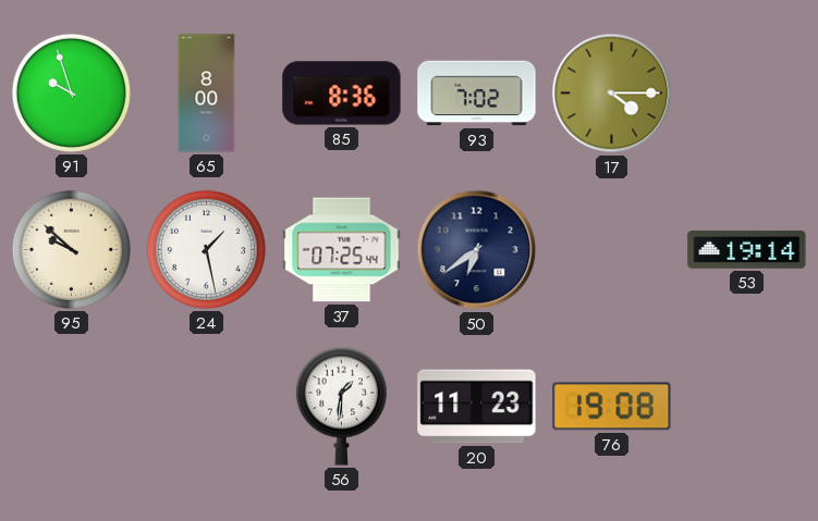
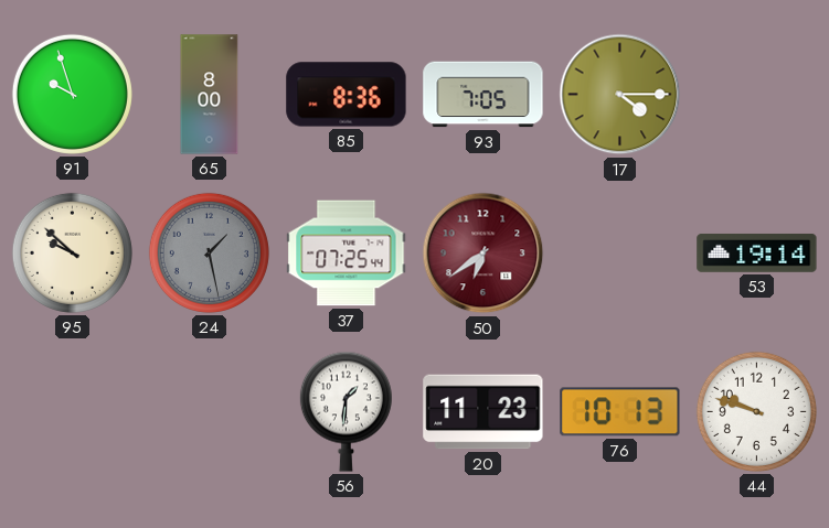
93: 7:02 -> 7:05 (483, 95)
24 dial: white -> grey (209, 252)
50 dial: navy -> burgundy (483, 254)
76: 19:08 -> 10:13 (620, 412)
44: none -> 9:48 (756, 411)
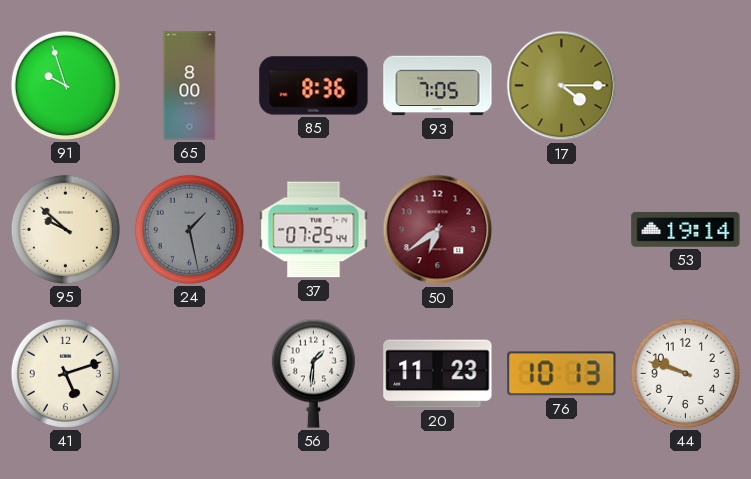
41: none -> 5:12 (65, 373)
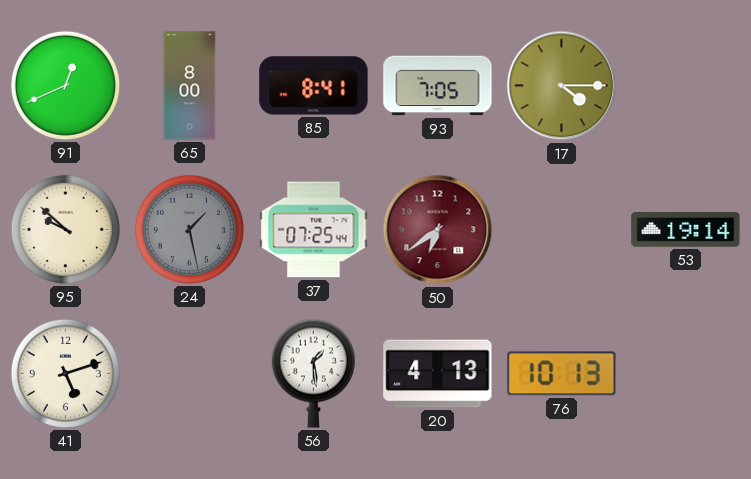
91: 9:57 -> 12:41 (65, 85)
85: 8:36 -> 8:41 (314, 86)
56: 1:31 -> 1:29 (313, 373)
20: 11:23 -> 4:13 (438, 374)
44: 9:48 -> none (685, 373)
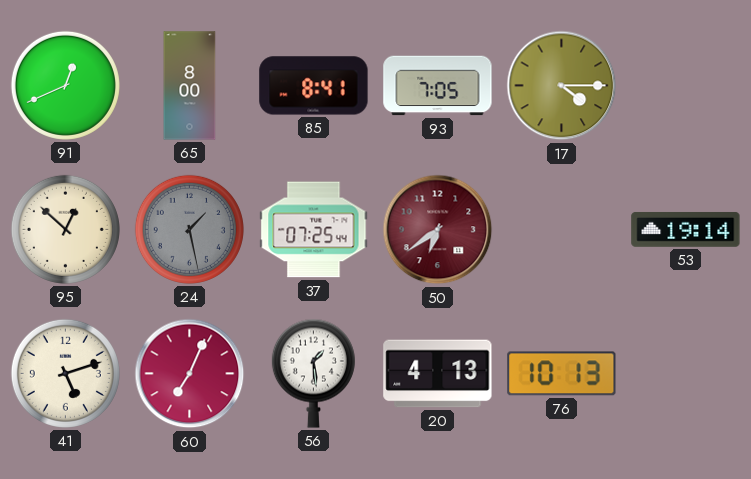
95: 9:52 -> 12:52 (65, 229)
60: none -> 7:04 (190, 374)
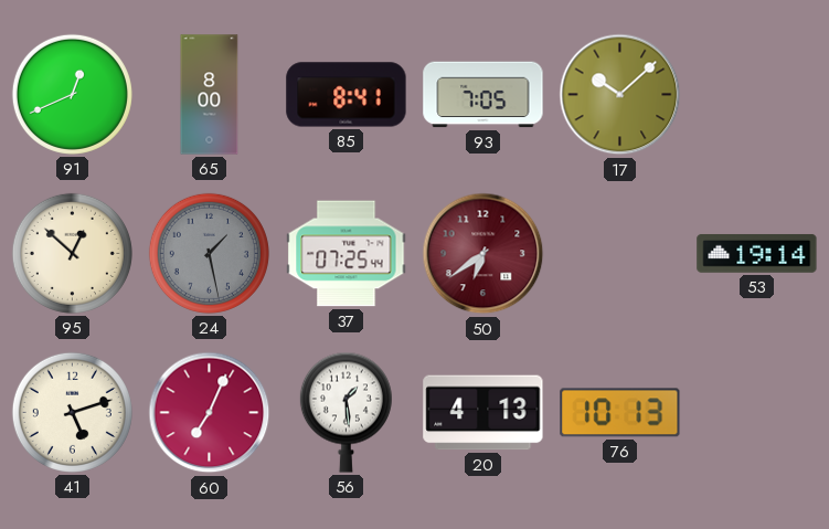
17: 4:15 -> 10:08 (620, 95)
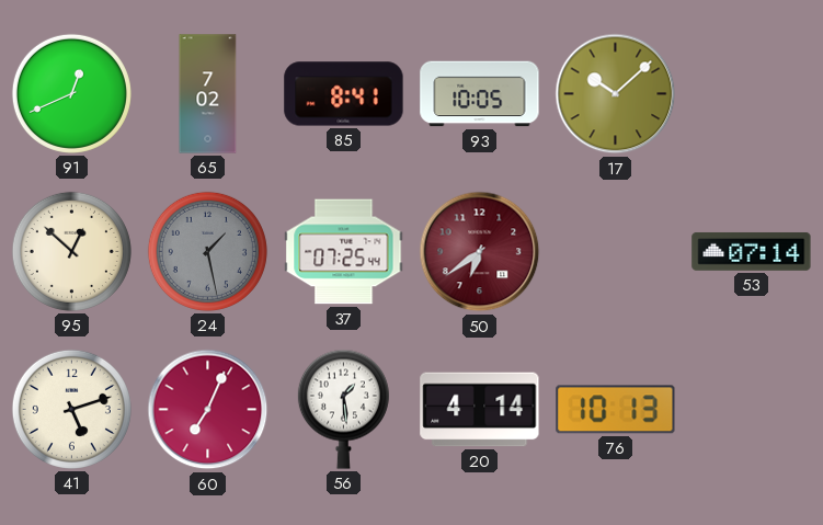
65: 8:00 -> 7:02 (208, 94)
93: 7:05 -> 10:05 (480, 94)
53: 19:14 -> 07:14 (752, 251)
20: 4:13 -> 4:14 (480, 410)
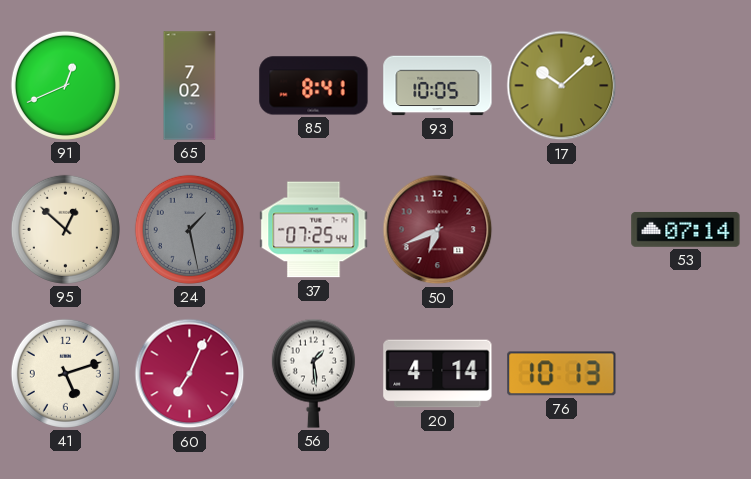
50: 6:39 -> 6:41 (438, 230)
